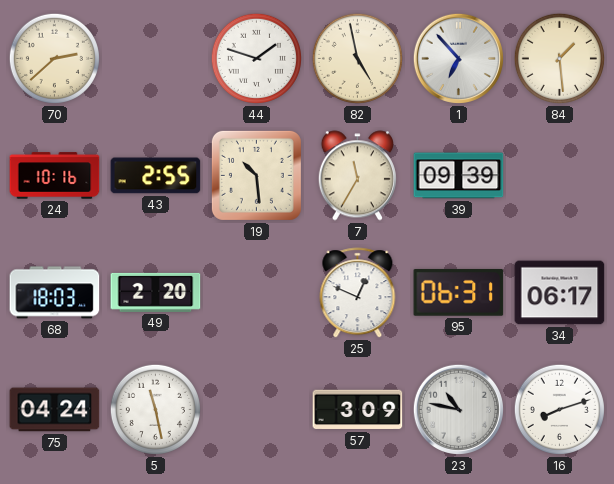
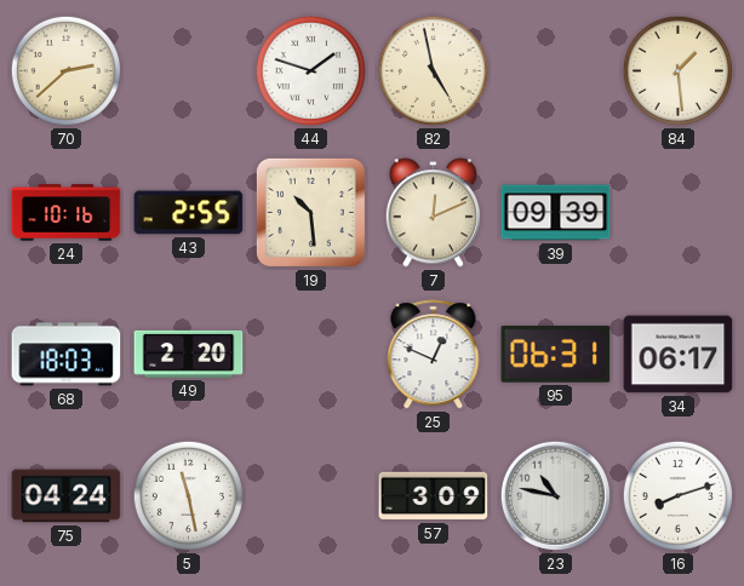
1: 6:53 -> none (458, 58)
7: 11:35 -> 12:11 (433, 213)
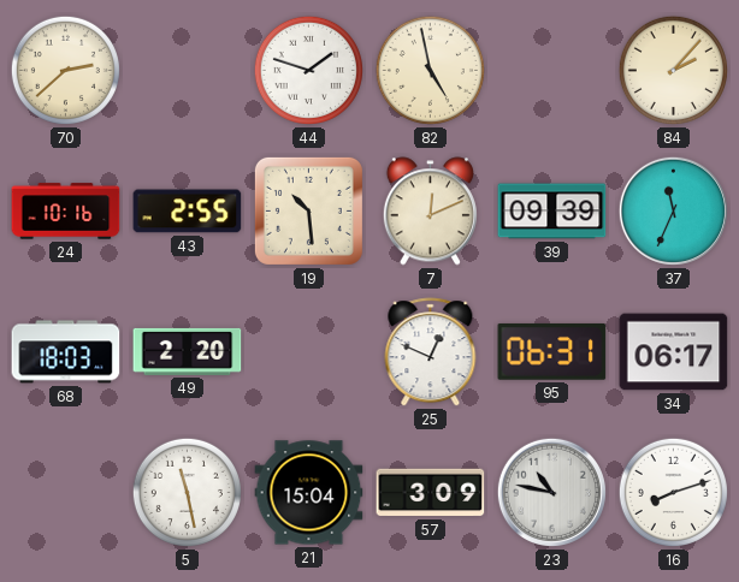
84: 1:29 -> 2:07 (673, 70)
37: none -> 11:34 (673, 210)
75: 04:24 -> none (67, 496)
21: none -> 15:04 (309, 493)
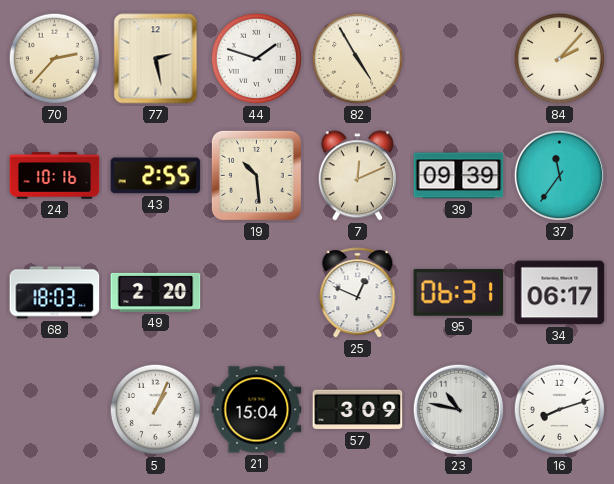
70: 2:38 -> 2:37 (54, 58)
77: none -> 2:28 (156, 59)
82: 4:58 -> 4:55 (357, 58)
37: 11:34 -> 11:36 (559, 175)
5: 11:28 -> 1:04 (155, 409)
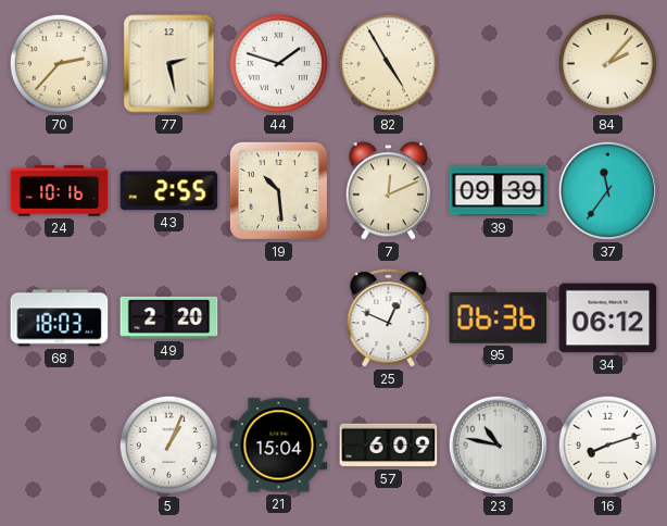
95: 06:31 -> 06:36 (499, 317)
34: 06:17 -> 06:12 (608, 318)
57: 3:09 -> 6:09 (389, 446)
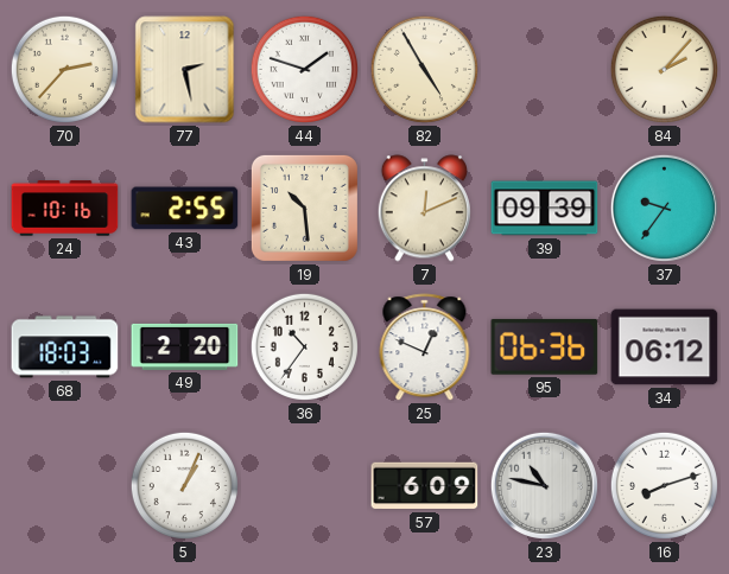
37: 11:36 -> 9:36 (664, 208)
36: none -> 10:36 (304, 346)
21: 15:04 -> none (279, 446)
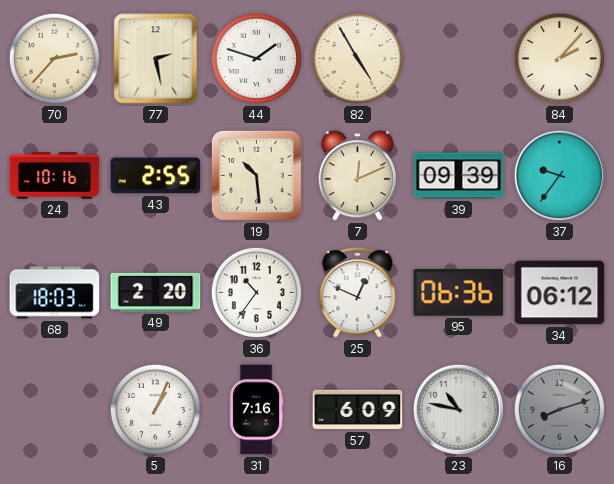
31: none -> 7:16 (256, 410)
16 dial: white -> grey (559, 409)
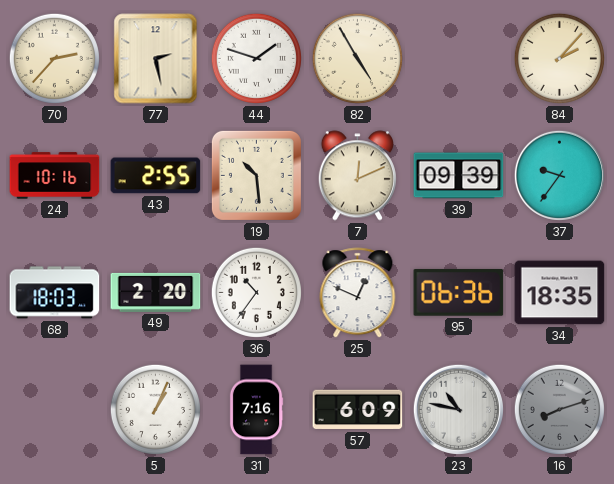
34: 06:12 -> 18:35 (560, 293)
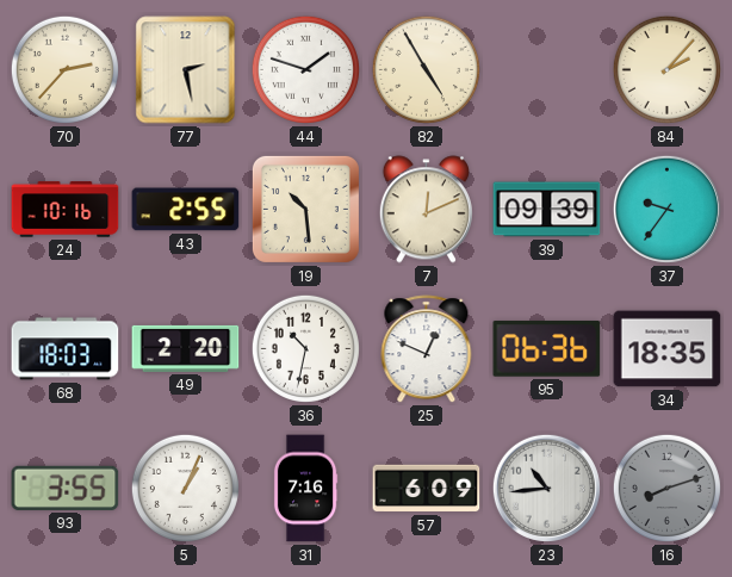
36: 10:36 -> 10:32 (305, 348)
93: none -> 3:55 (66, 488)
23: 10:47 -> 10:44 (546, 488)
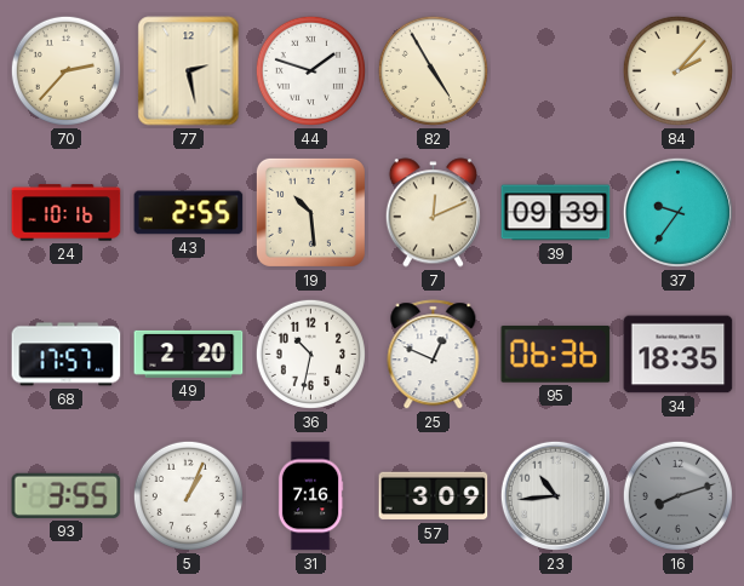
68: 18:03 -> 17:57 (67, 355)
57: 6:09 -> 3:09 (434, 496)
